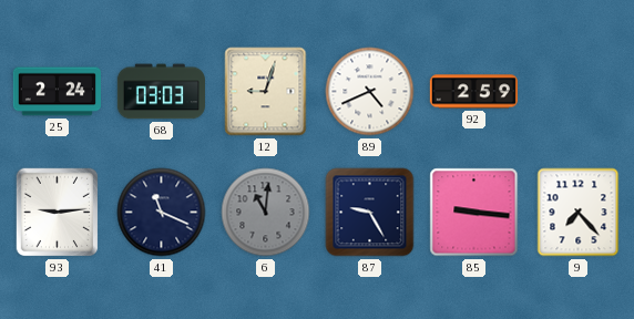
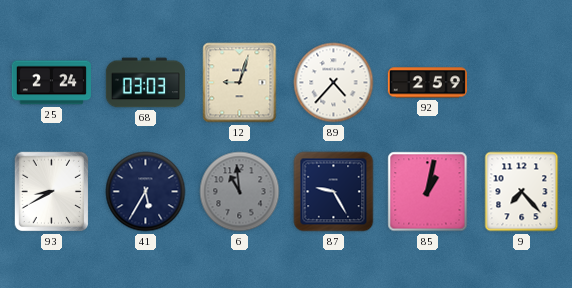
89: 4:41 -> 4:37 (334, 83)
93: 9:14 -> 8:40 (52, 192)
41: 11:19 -> 5:35 (146, 192)
6: 11:01 -> 10:59 (240, 192)
85: 9:16 -> 1:02 (428, 192)
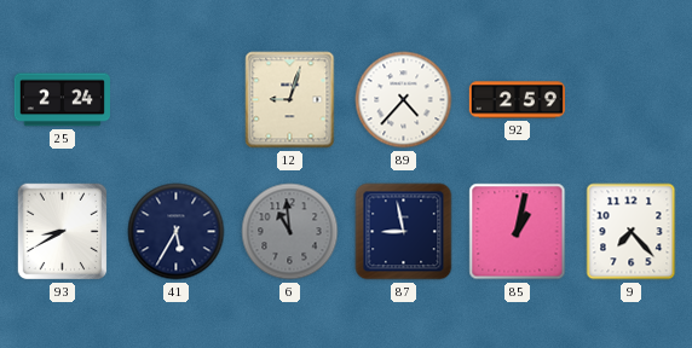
68: 03:03 -> none (145, 83)
87: 9:25 -> 8:58 (404, 232)
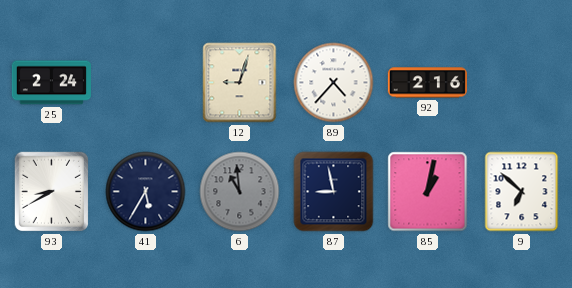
92: 2:59 -> 2:16 (427, 83)
9: 7:23 -> 6:52 (522, 192)
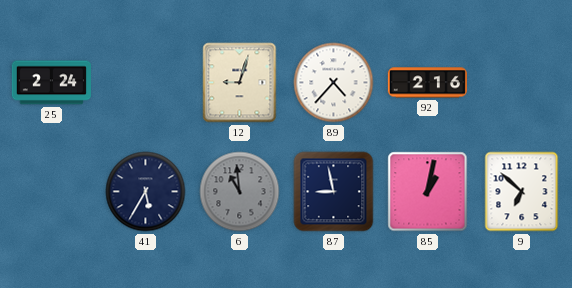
93: 8:40 -> none (52, 192)
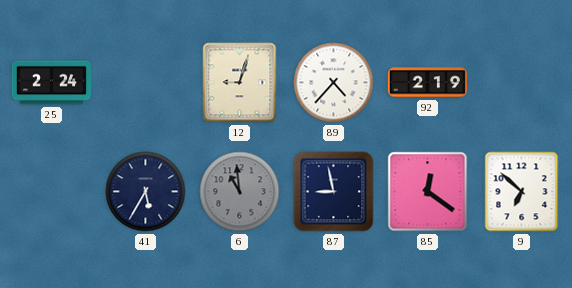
92: 2:16 -> 2:19 (427, 83)
85: 1:02 -> 12:21 (428, 192)
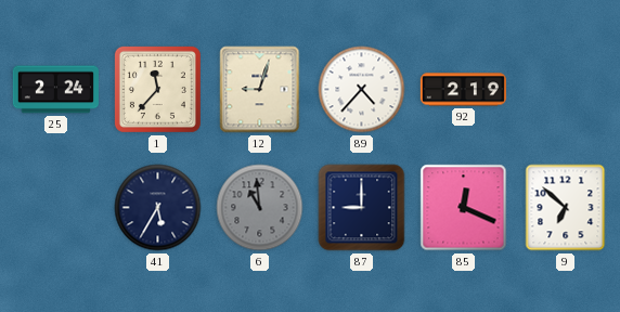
1: none -> 11:37 (157, 89)
87: 8:58 -> 9:00 (362, 208)
85: 12:21 -> 12:19 (464, 208)
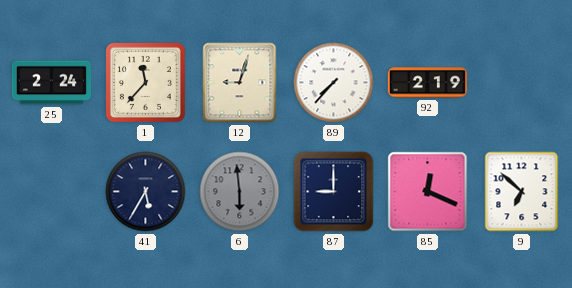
89: 4:37 -> 7:37 (334, 83)
6: 10:59 -> 5:59 (240, 192)
